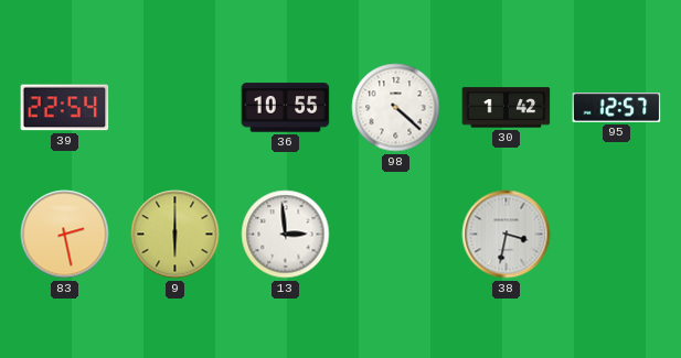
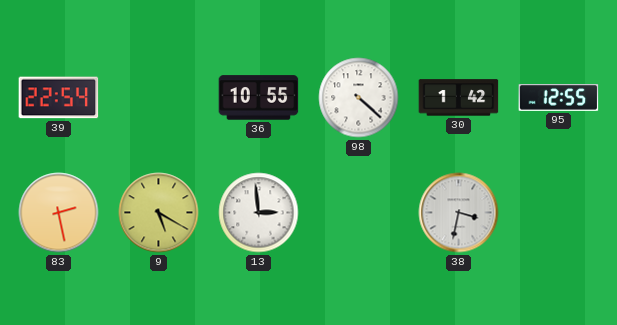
95: 12:57 -> 12:55 (559, 98)
9: 6:00 -> 5:20 (159, 213)
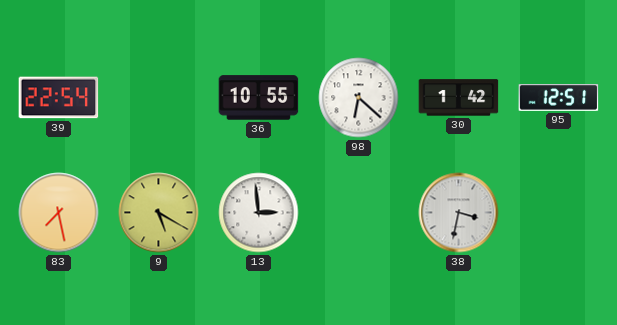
98: 4:22 -> 6:22 (359, 98)
95: 12:55 -> 12:51 (559, 98)
83: 2:28 -> 7:28 (59, 213)
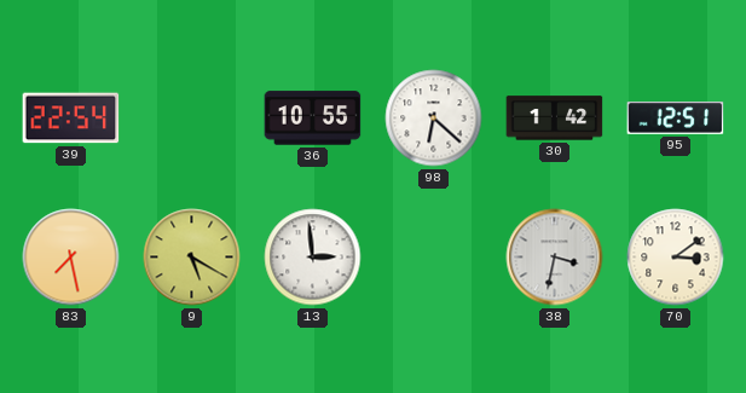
70: none -> 3:09 (676, 258)
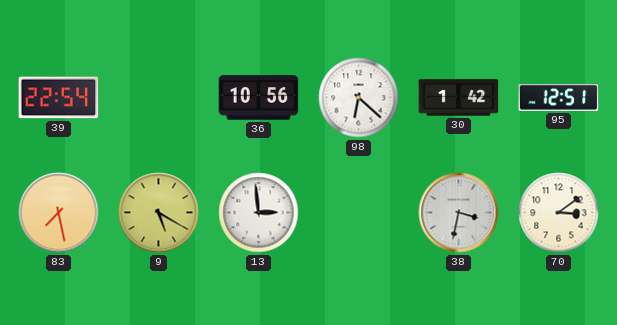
36: 10:55 -> 10:56 (259, 98)
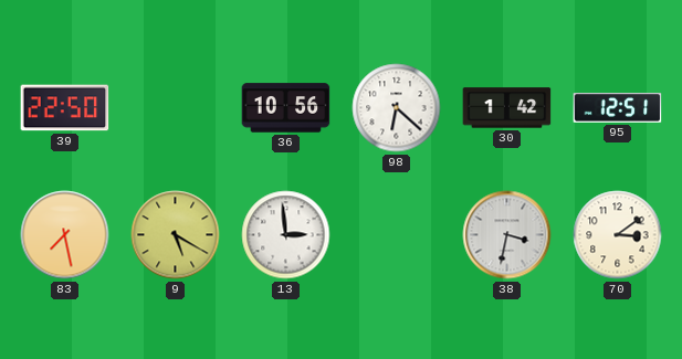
39: 22:54 -> 22:50 (65, 108)
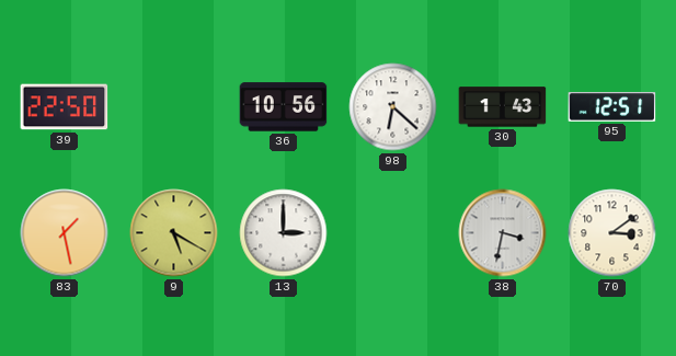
30: 1:42 -> 1:43 (503, 107)
83: 7:28 -> 1:28 (65, 233)
13: 2:59 -> 3:00 (284, 233)
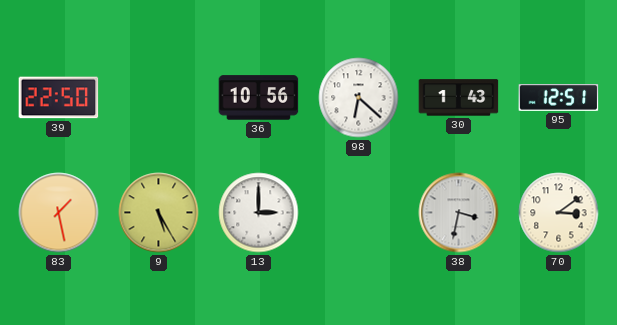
9: 5:20 -> 5:25 (159, 213)
